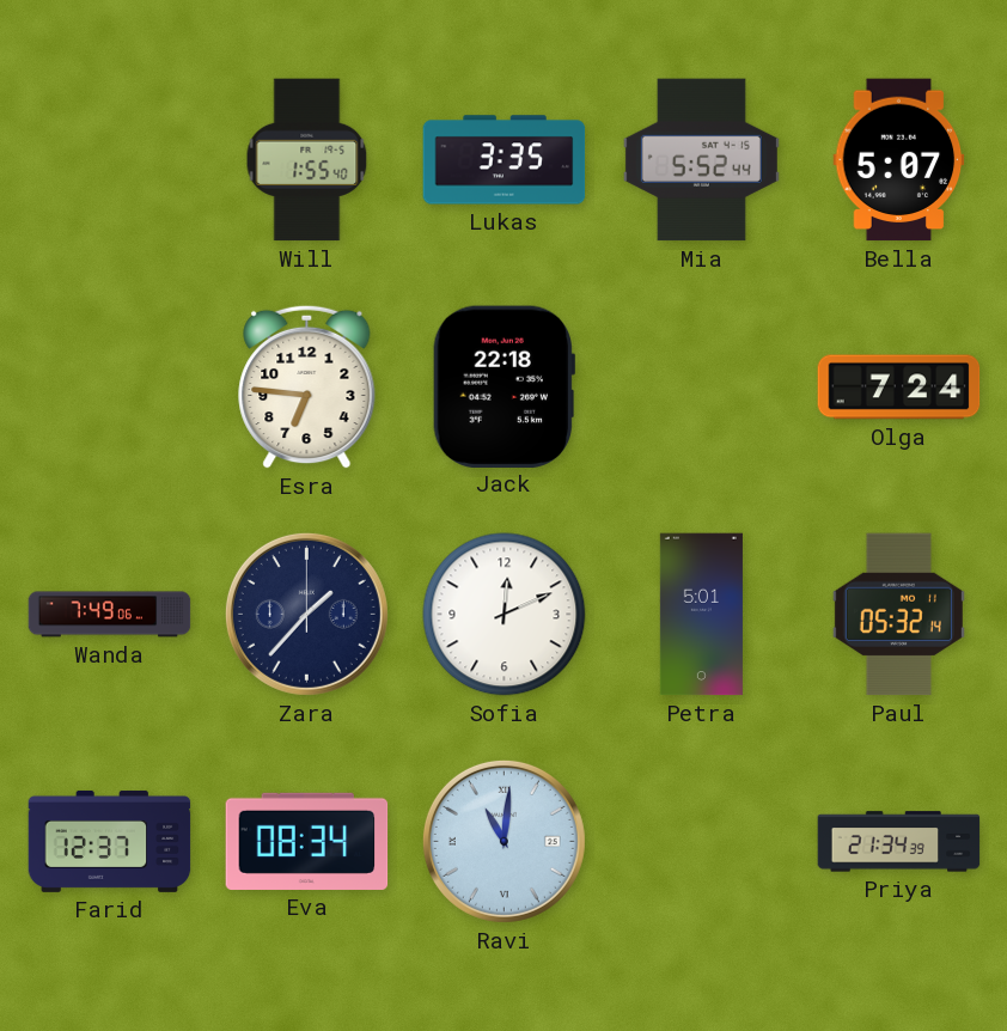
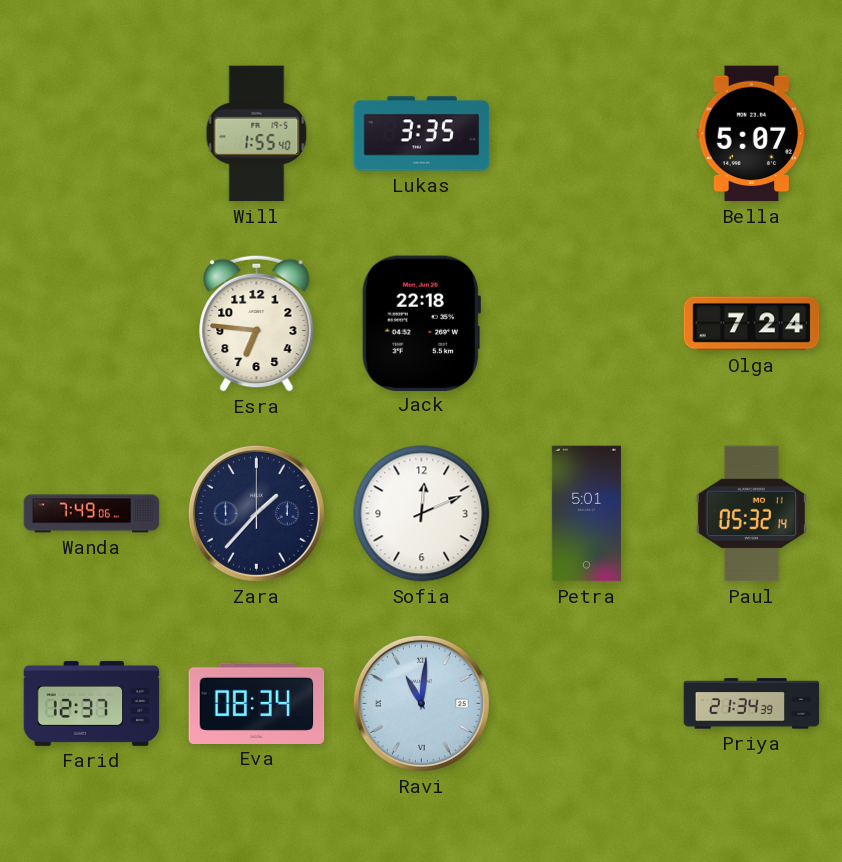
Mia: 5:52 -> none (701, 160)
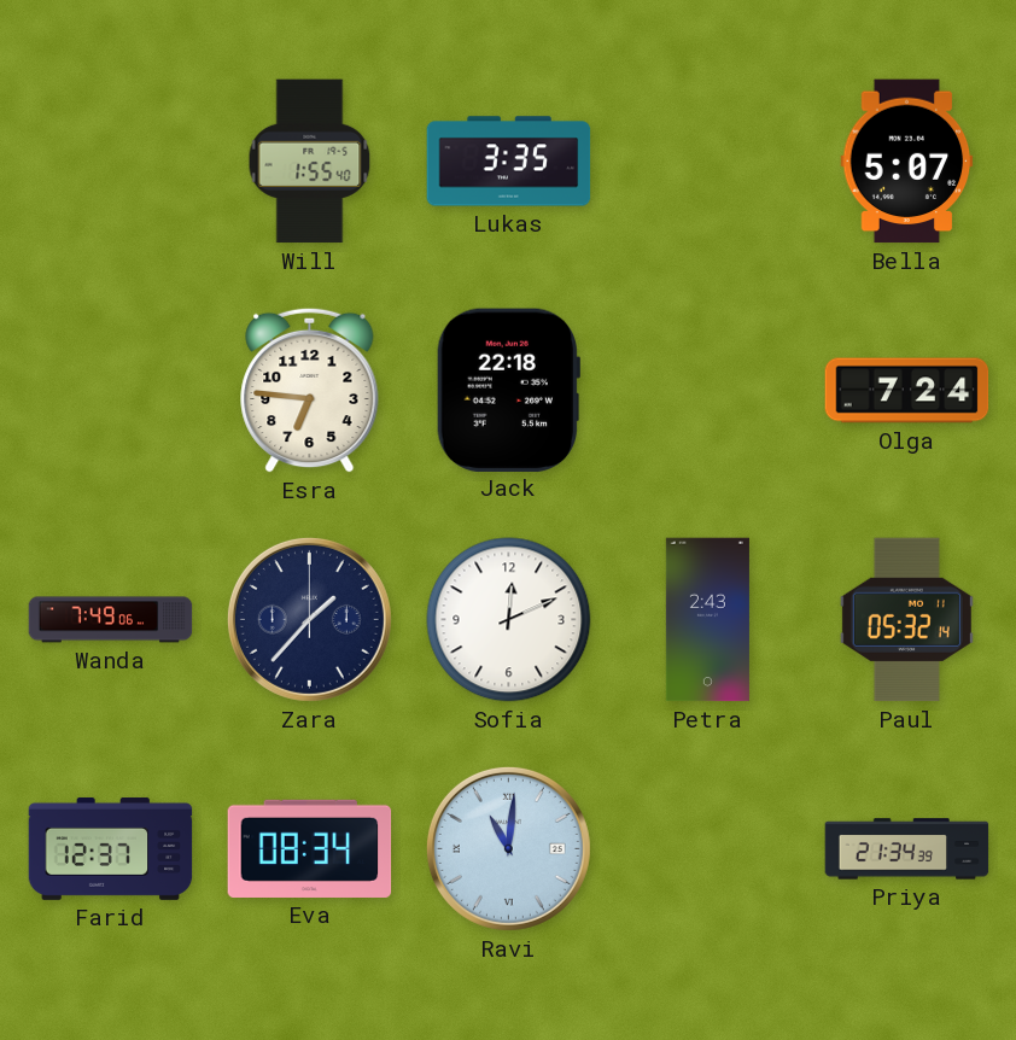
Petra: 5:01 -> 2:43 (707, 620)
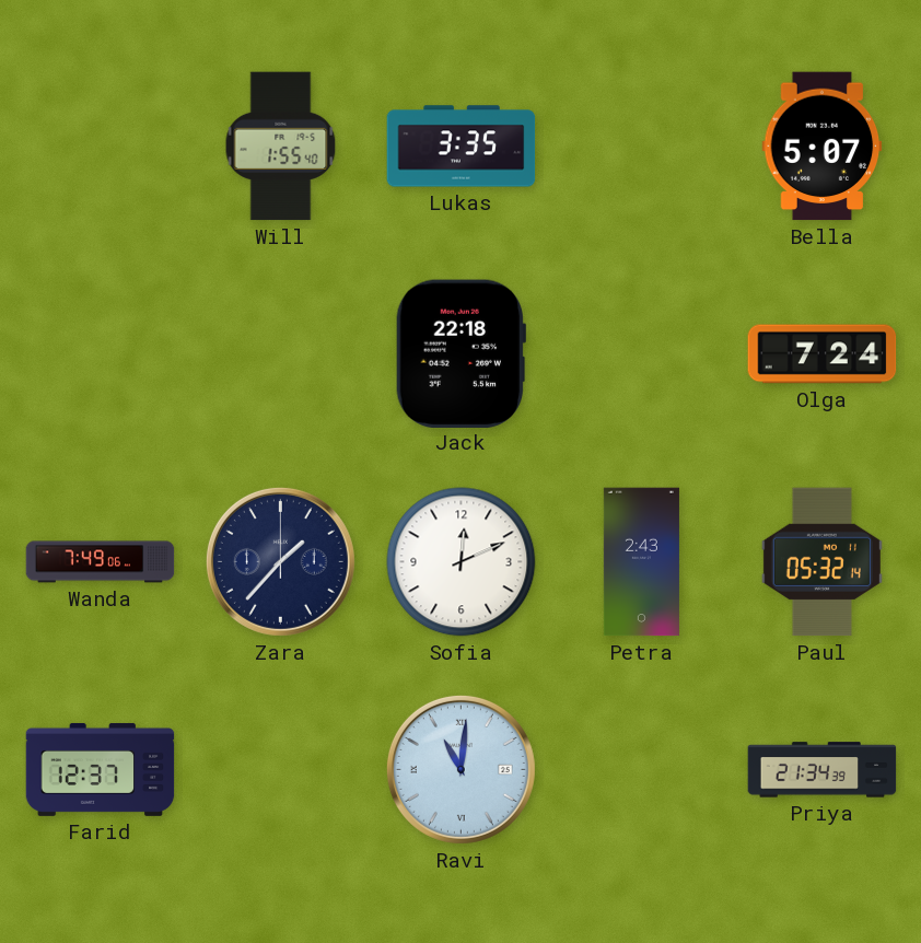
Esra: 6:46 -> none (310, 390)
Eva: 08:34 -> none (310, 848)
